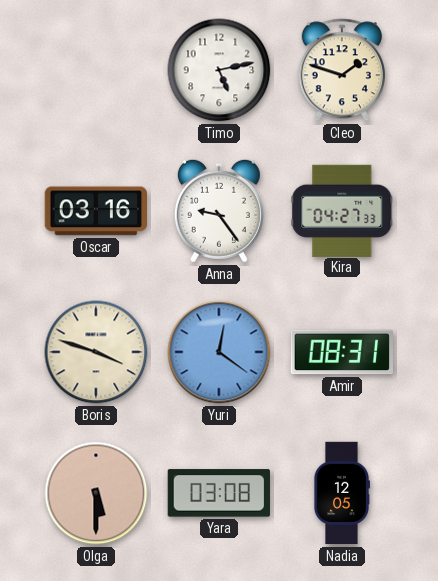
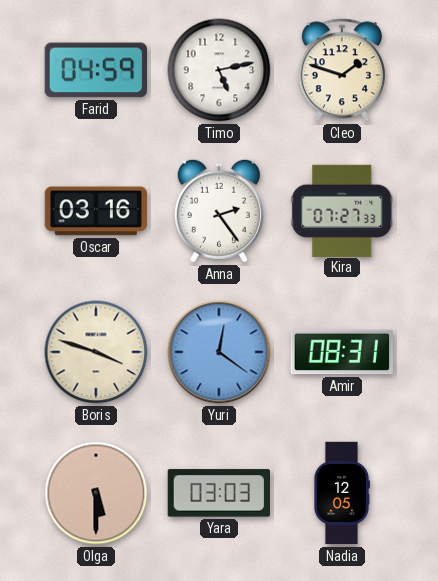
Farid: none -> 04:59 (95, 70)
Anna: 9:24 -> 2:24 (219, 211)
Kira: 04:27 -> 07:27 (342, 210)
Yara: 03:08 -> 03:03 (218, 493)
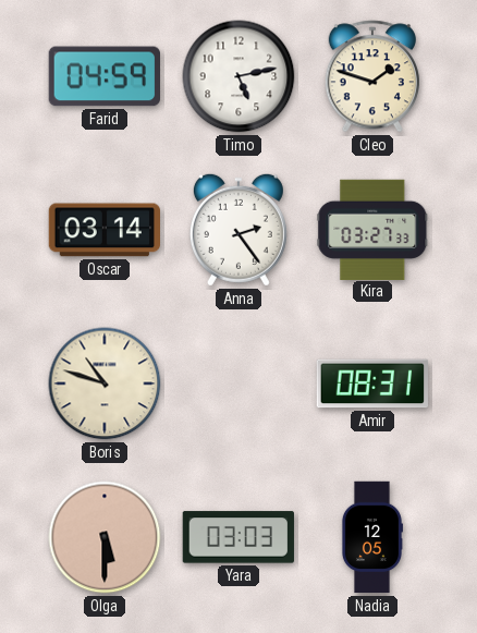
Oscar: 03:16 -> 03:14 (103, 230)
Kira: 07:27 -> 03:27 (372, 229)
Boris: 3:48 -> 10:48 (105, 384)
Yuri: 12:21 -> none (219, 352)
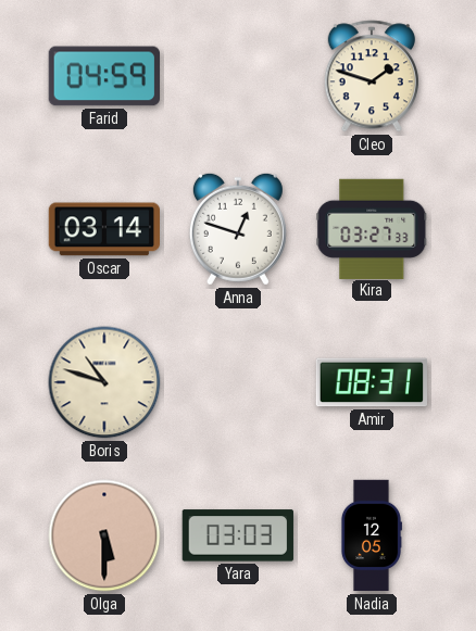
Timo: 5:13 -> none (238, 76)
Anna: 2:24 -> 12:48 (238, 229)
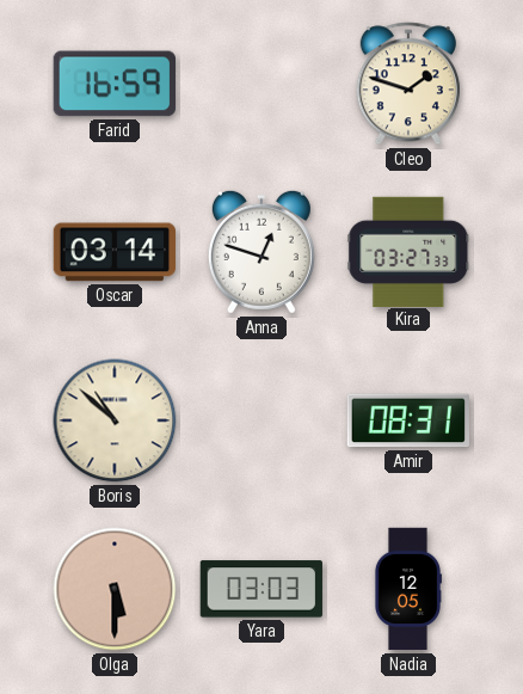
Farid: 04:59 -> 16:59 (113, 84)
Boris: 10:48 -> 10:52 (115, 420)
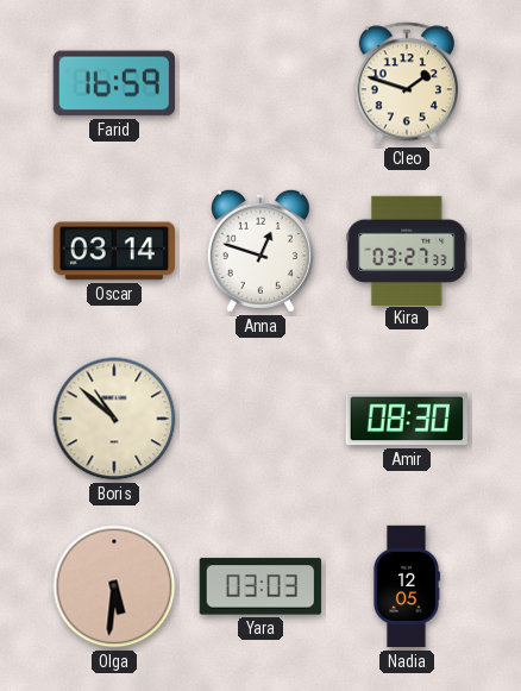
Amir: 08:31 -> 08:30 (406, 419)
Olga: 5:30 -> 5:31 (114, 586)
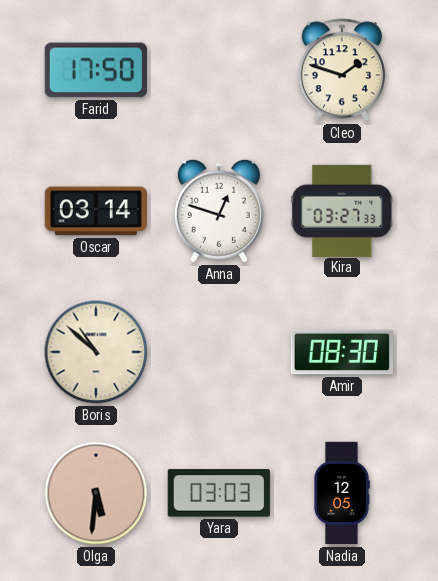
Farid: 16:59 -> 17:50 (95, 70)
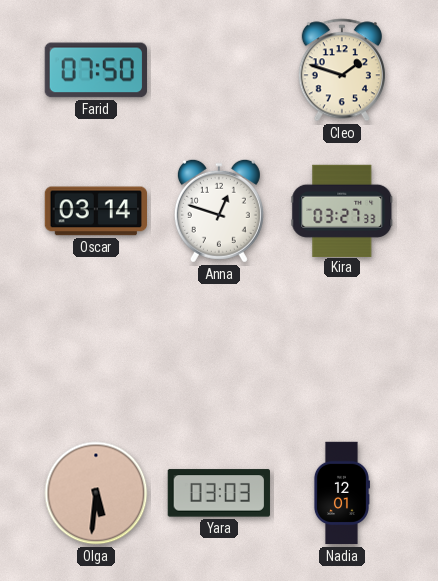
Farid: 17:50 -> 07:50 (95, 70)
Boris: 10:52 -> none (96, 352)
Amir: 08:30 -> none (341, 352)
Nadia: 12:05 -> 12:01 (341, 493)
